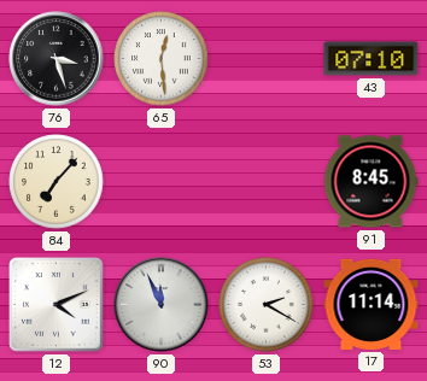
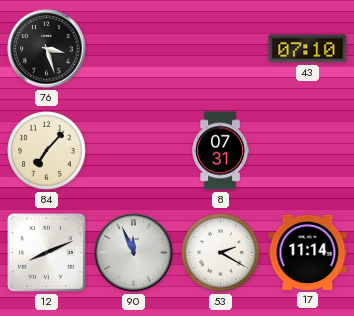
65: 12:29 -> none (162, 59)
8: none -> 07:31 (221, 151)
91: 8:45 -> none (370, 182)
12: 4:11 -> 8:11 (47, 253)
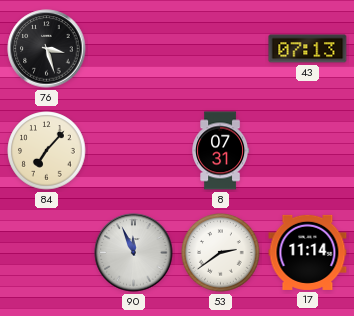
43: 07:10 -> 07:13 (308, 49)
12: 8:11 -> none (47, 253)
53: 2:20 -> 2:39 (221, 253)
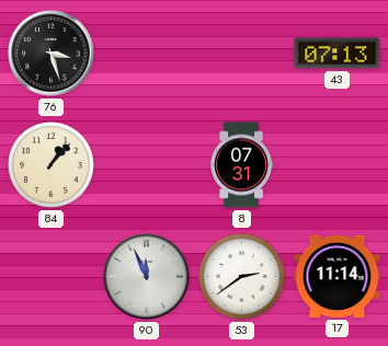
84: 7:07 -> 1:07 (52, 165)
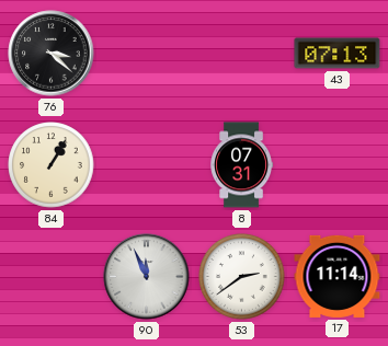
76: 3:27 -> 3:22 (52, 54)
84: 1:07 -> 1:05 (52, 165)
